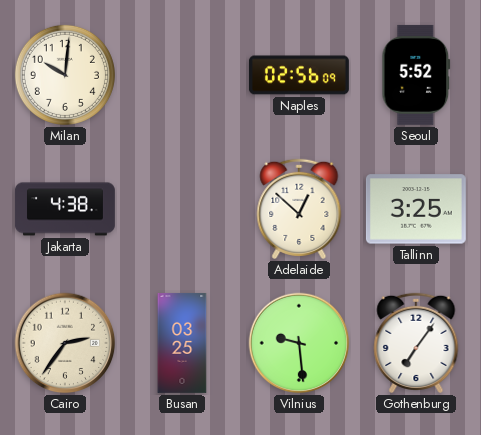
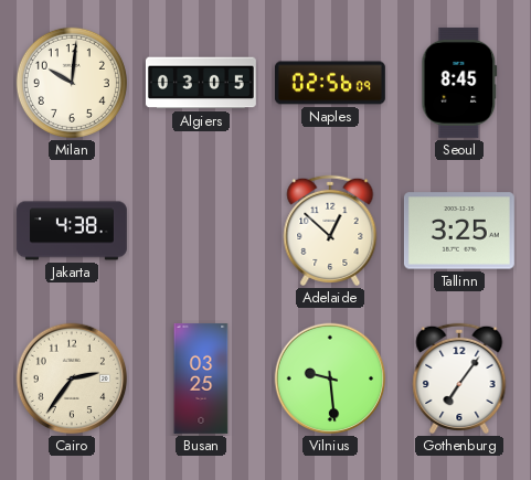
Algiers: none -> 03:05 (201, 83)
Seoul: 5:52 -> 8:45 (459, 83)
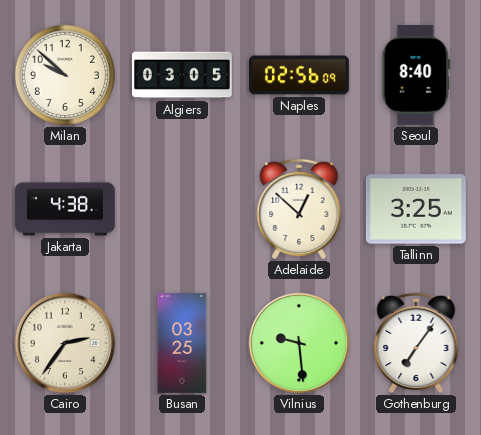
Milan: 10:01 -> 9:52 (65, 75)
Seoul: 8:45 -> 8:40 (416, 75)
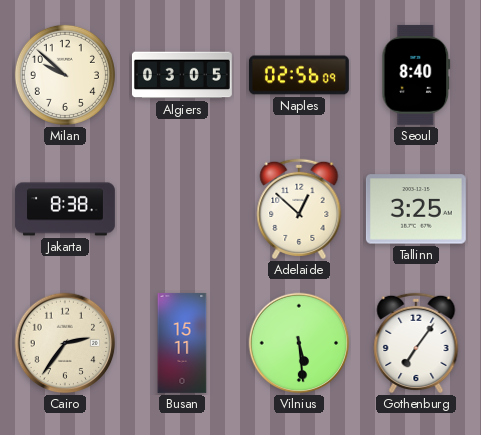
Jakarta: 4:38 -> 8:38 (65, 209)
Busan: 03:25 -> 15:11 (182, 343)
Vilnius: 9:29 -> 5:29 (299, 343)
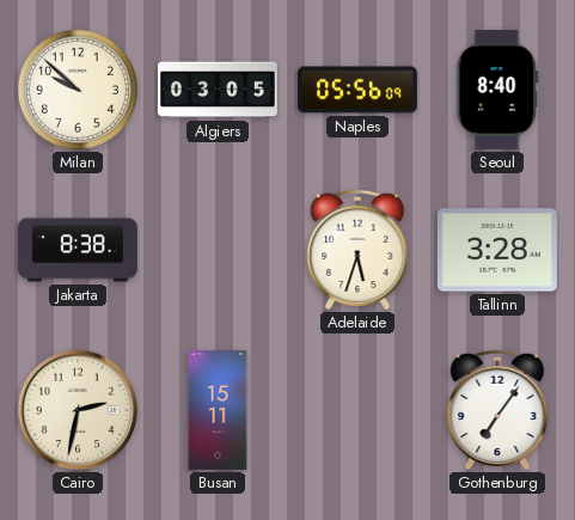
Naples: 02:56 -> 05:56 (357, 90)
Adelaide: 12:52 -> 5:33 (357, 250)
Tallinn: 3:25 -> 3:28 (497, 250)
Cairo: 2:36 -> 2:32 (78, 410)
Vilnius: 5:29 -> none (299, 343)
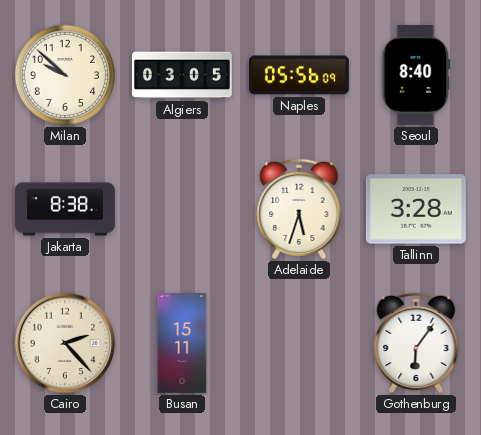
Cairo: 2:32 -> 2:23 (65, 343)
Gothenburg: 7:06 -> 6:06 (416, 343)
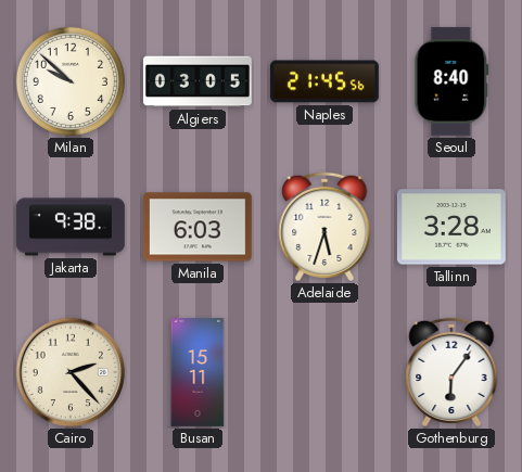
Naples: 05:56 -> 21:45 (324, 81)
Jakarta: 8:38 -> 9:38 (71, 227)
Manila: none -> 6:03 (198, 227)
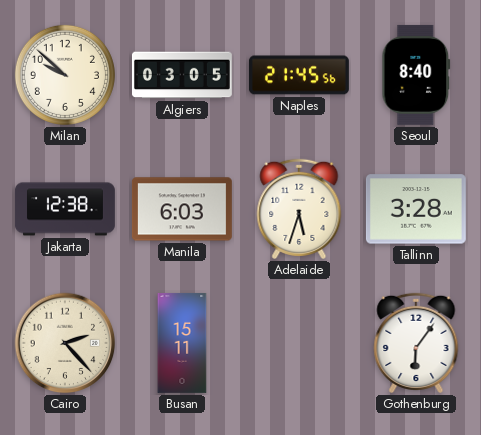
Jakarta: 9:38 -> 12:38 (65, 209)
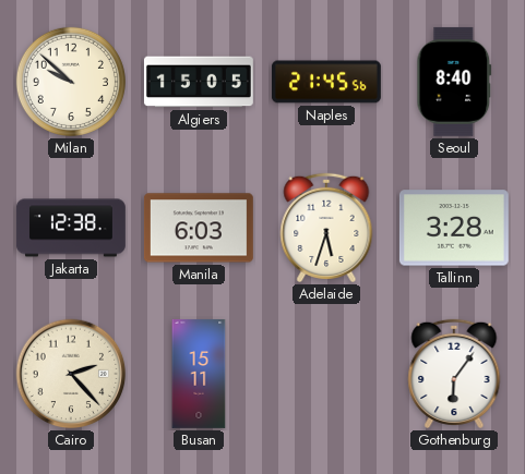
Algiers: 03:05 -> 15:05 (199, 82)
